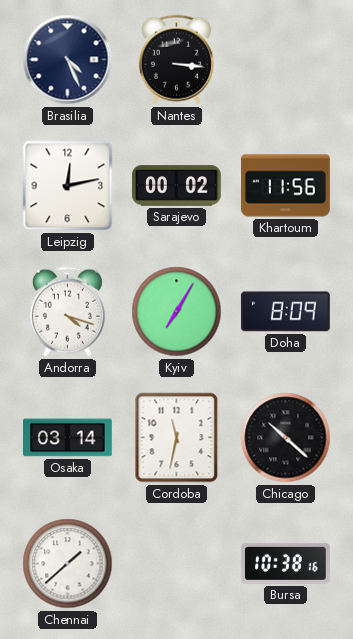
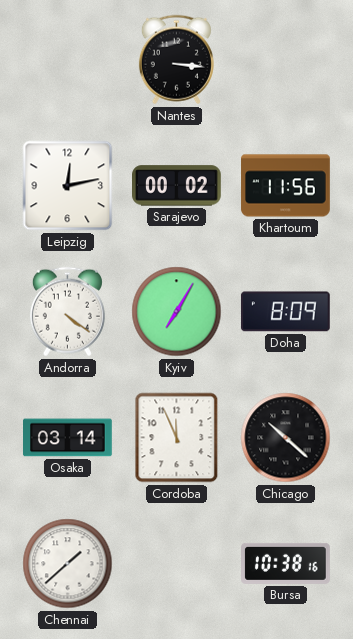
Brasilia: 4:26 -> none (68, 60)
Andorra: 4:18 -> 4:21 (67, 312)
Cordoba: 11:32 -> 11:56 (177, 438)
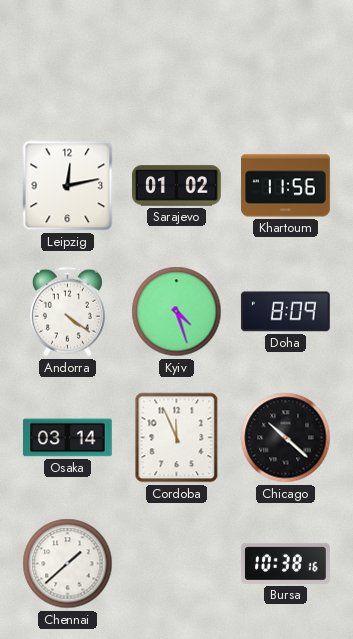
Nantes: 3:16 -> none (176, 60)
Sarajevo: 00:02 -> 01:02 (177, 186)
Kyiv: 7:05 -> 4:27 (177, 312)
